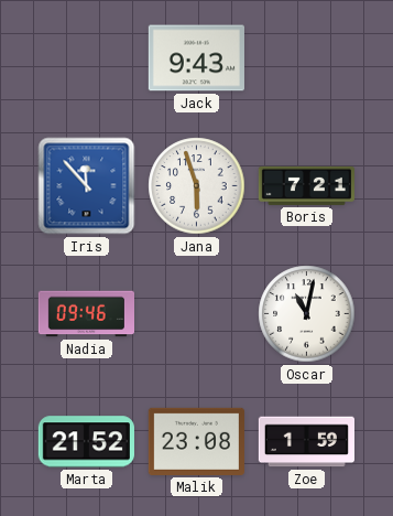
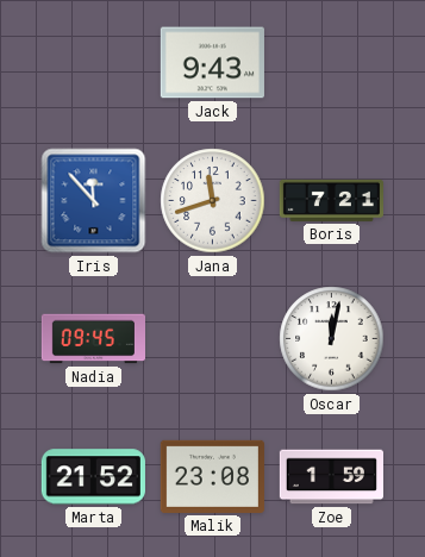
Jana: 5:57 -> 11:42 (213, 201)
Nadia: 09:46 -> 09:45 (93, 339)
Oscar: 11:02 -> 12:02 (332, 339)
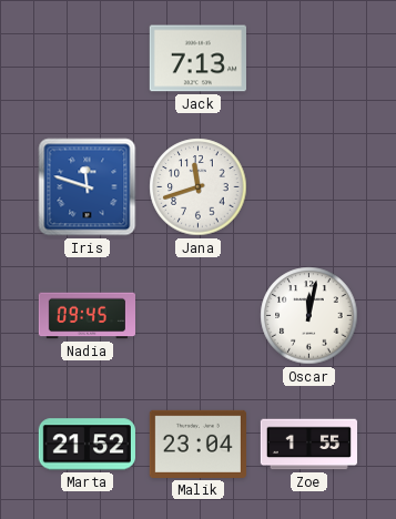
Jack: 9:43 -> 7:13 (197, 59)
Iris: 11:53 -> 11:48 (88, 187)
Boris: 7:21 -> none (331, 200)
Malik: 23:08 -> 23:04 (197, 444)
Zoe: 1:59 -> 1:55 (308, 445)
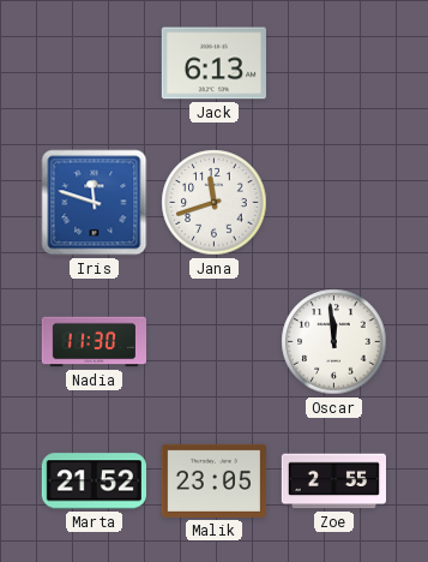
Jack: 7:13 -> 6:13 (213, 64)
Nadia: 09:45 -> 11:30 (94, 342)
Oscar: 12:02 -> 11:59 (334, 342)
Malik: 23:04 -> 23:05 (213, 480)
Zoe: 1:55 -> 2:55 (333, 482)
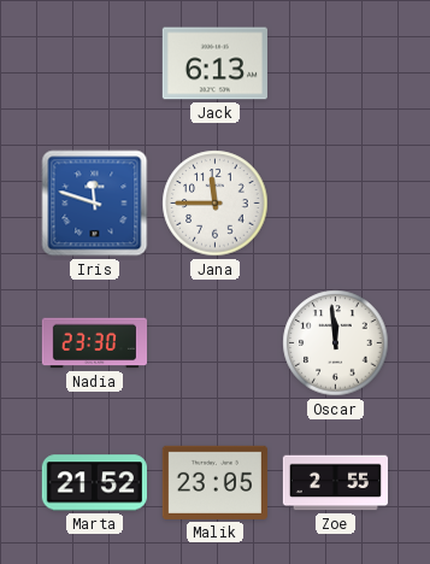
Jana: 11:42 -> 11:45 (216, 204)
Nadia: 11:30 -> 23:30 (94, 343)
